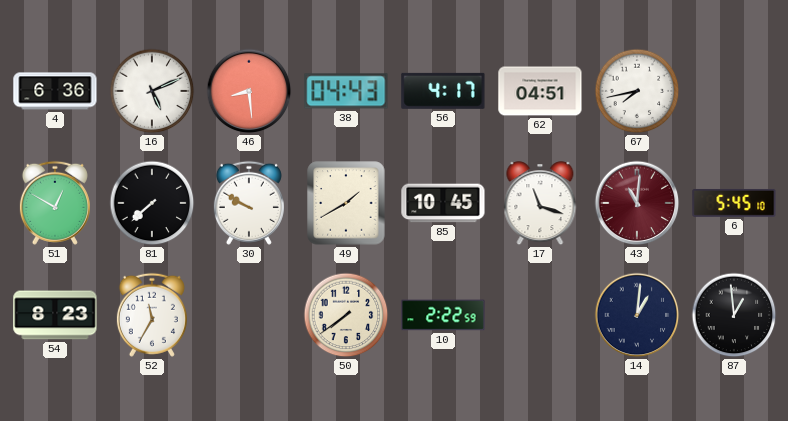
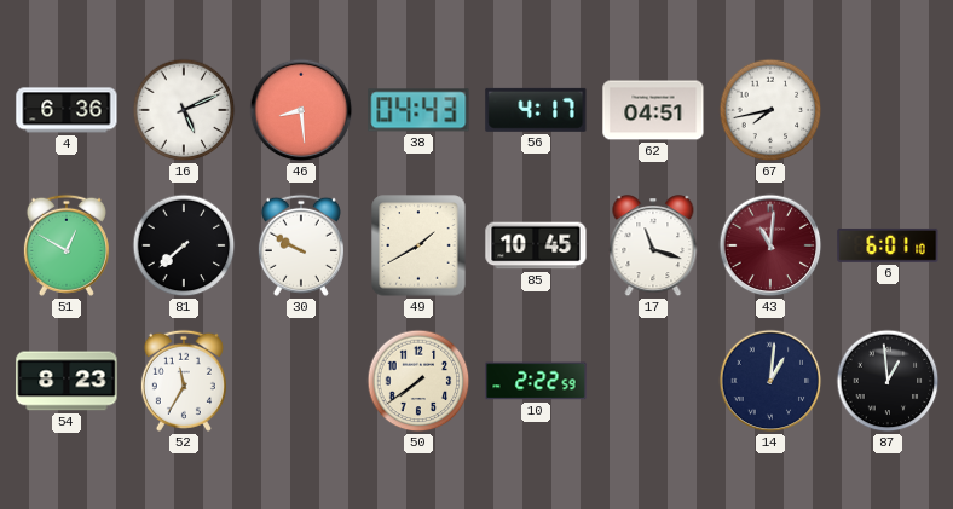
6: 5:45 -> 6:01 (888, 245)
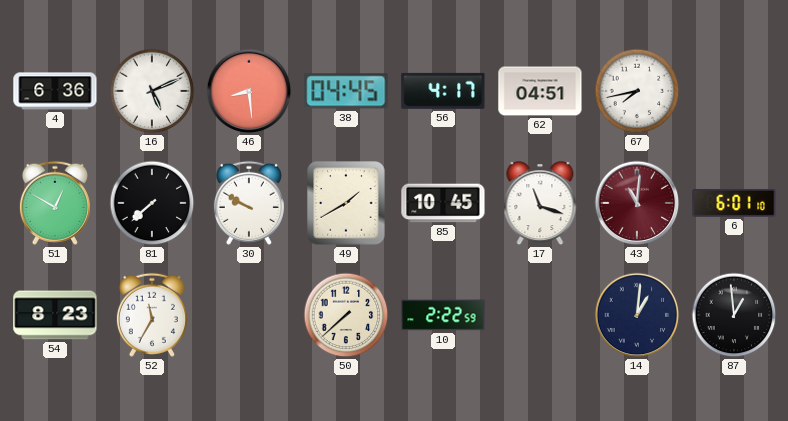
38: 04:43 -> 04:45 (346, 91)
50: 7:39 -> 7:38 (346, 315)
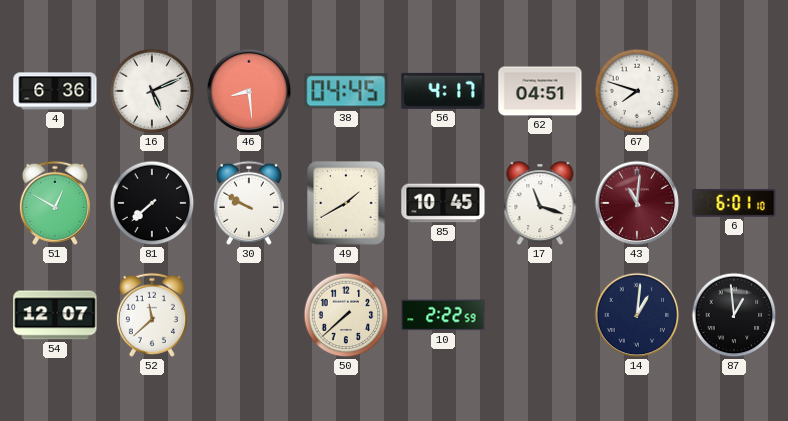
67: 7:43 -> 7:48 (637, 91)
54: 8:23 -> 12:07 (55, 315)
52: 11:35 -> 11:38 (152, 315)
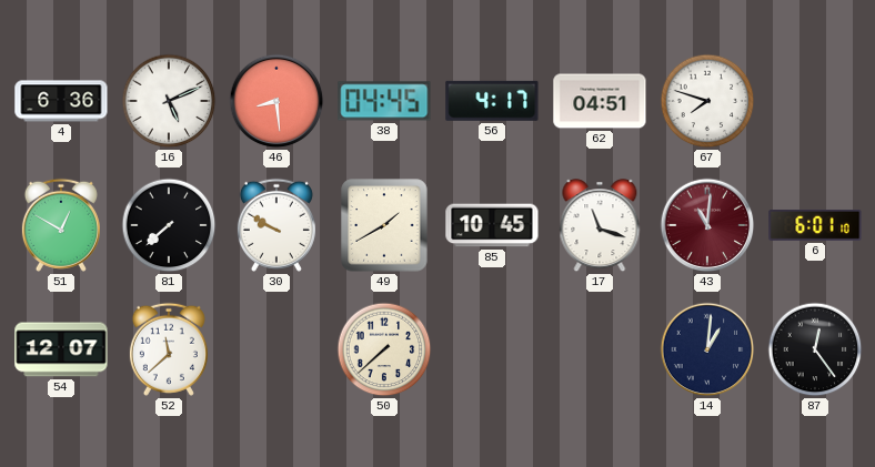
10: 2:22 -> none (443, 315)
87: 12:59 -> 12:24 (815, 349)
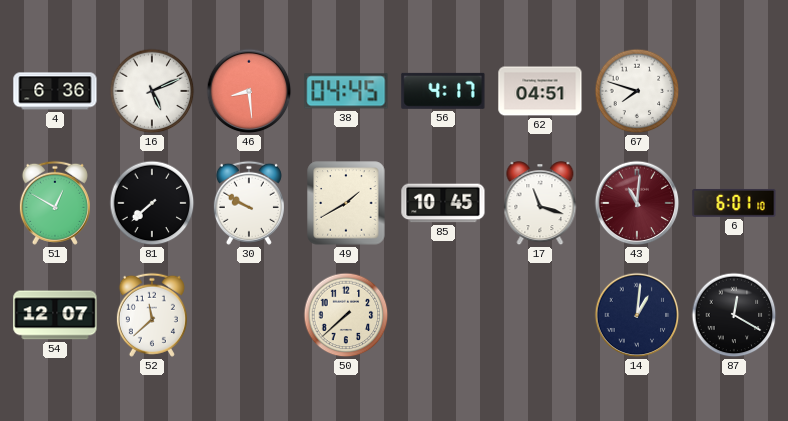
87: 12:24 -> 12:20 (734, 315)
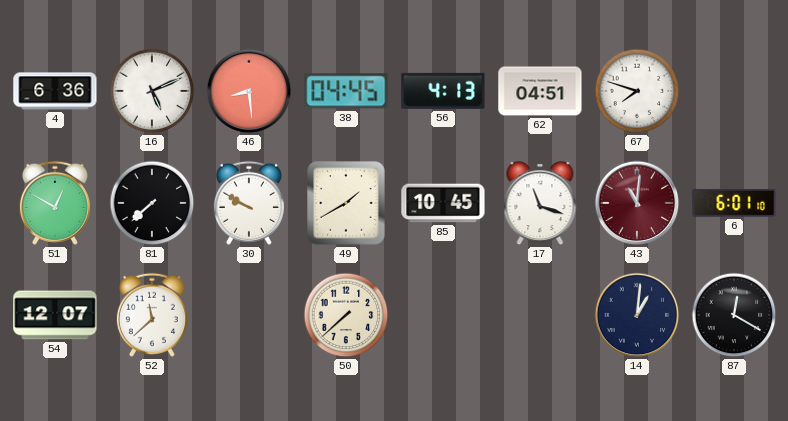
56: 4:17 -> 4:13 (443, 91)
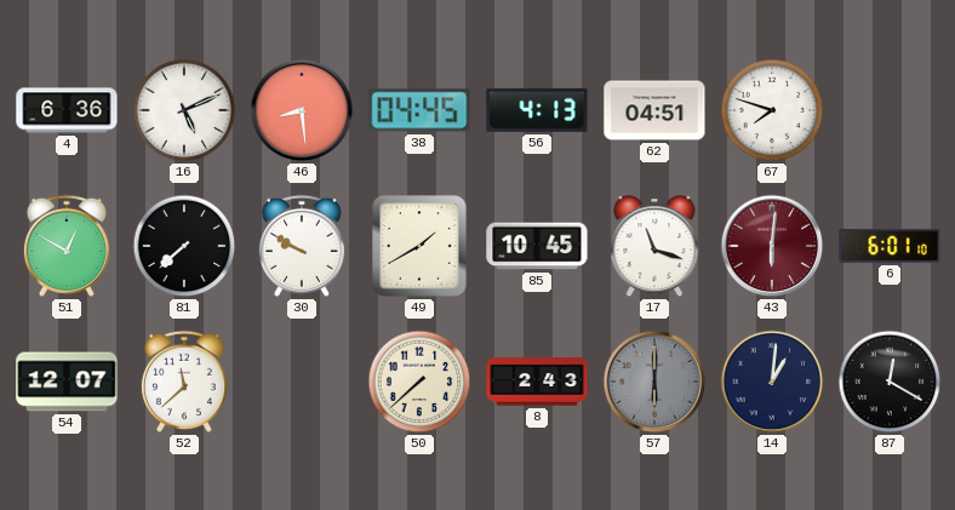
43: 11:01 -> 6:01 (772, 246)
8: none -> 2:43 (537, 382)
57: none -> 6:00 (654, 382)
